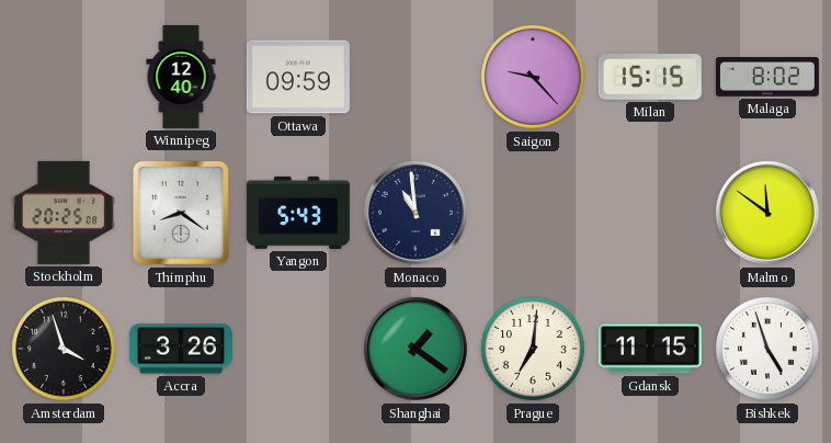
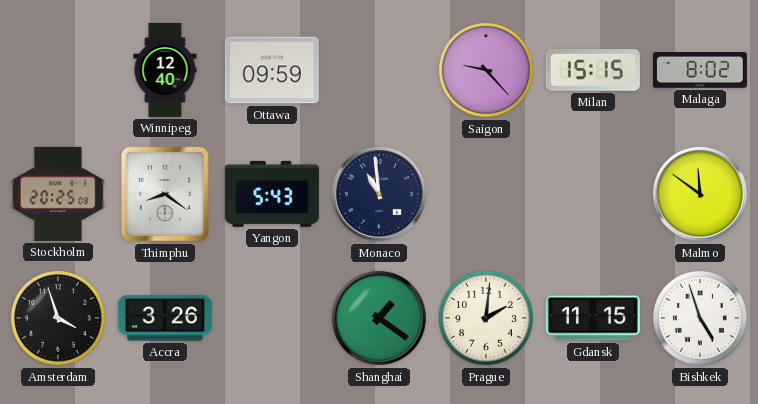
Prague: 7:01 -> 2:01 (486, 318)
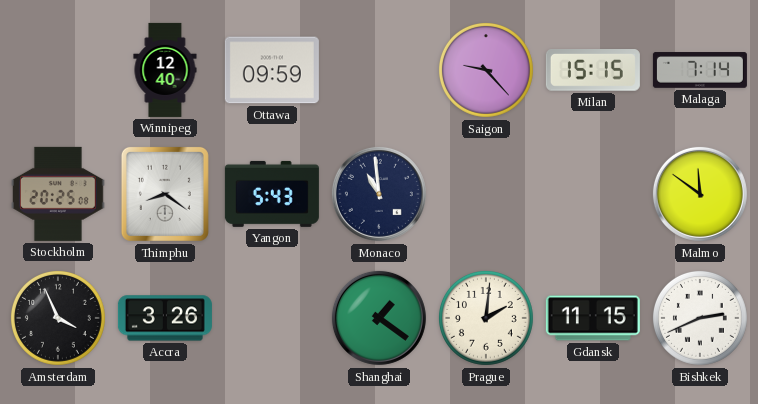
Malaga: 8:02 -> 7:14 (700, 70)
Amsterdam: 3:57 -> 3:56 (58, 318)
Bishkek: 4:57 -> 2:41 (700, 318)
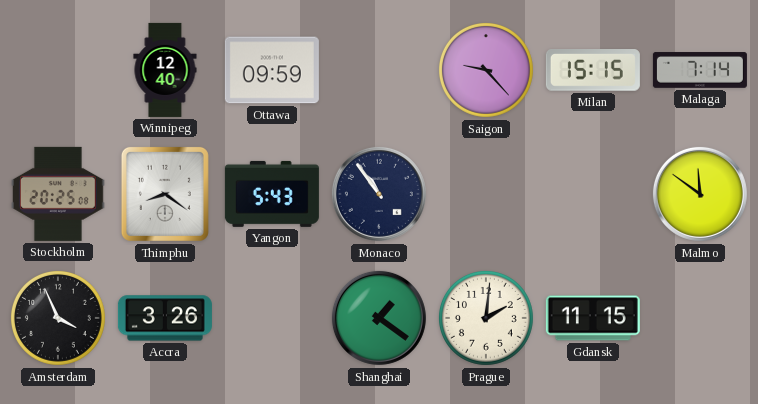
Monaco: 10:59 -> 10:54 (379, 194)
Bishkek: 2:41 -> none (700, 318)
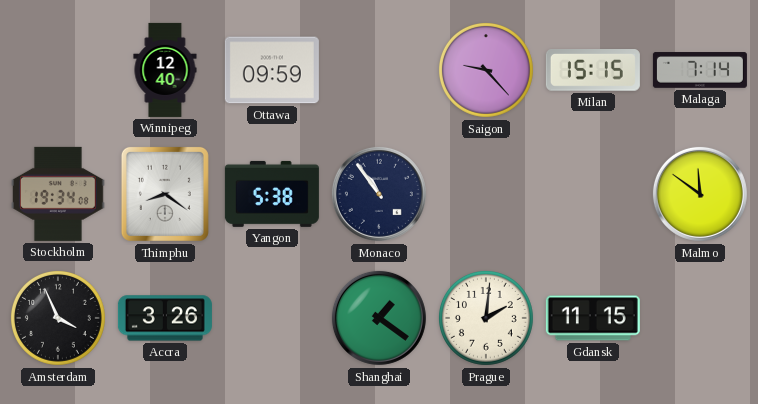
Stockholm: 20:25 -> 19:34 (59, 194)
Yangon: 5:43 -> 5:38 (272, 194)
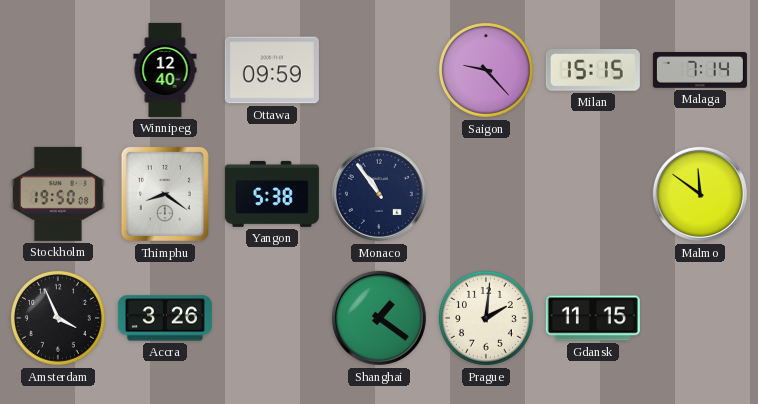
Stockholm: 19:34 -> 19:50 (59, 194)
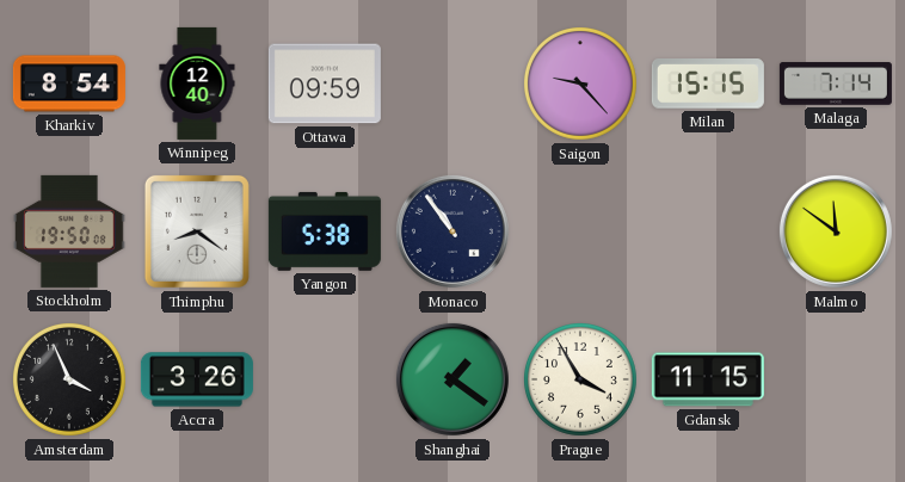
Kharkiv: none -> 8:54 (69, 84)
Prague: 2:01 -> 3:55 (580, 379)
